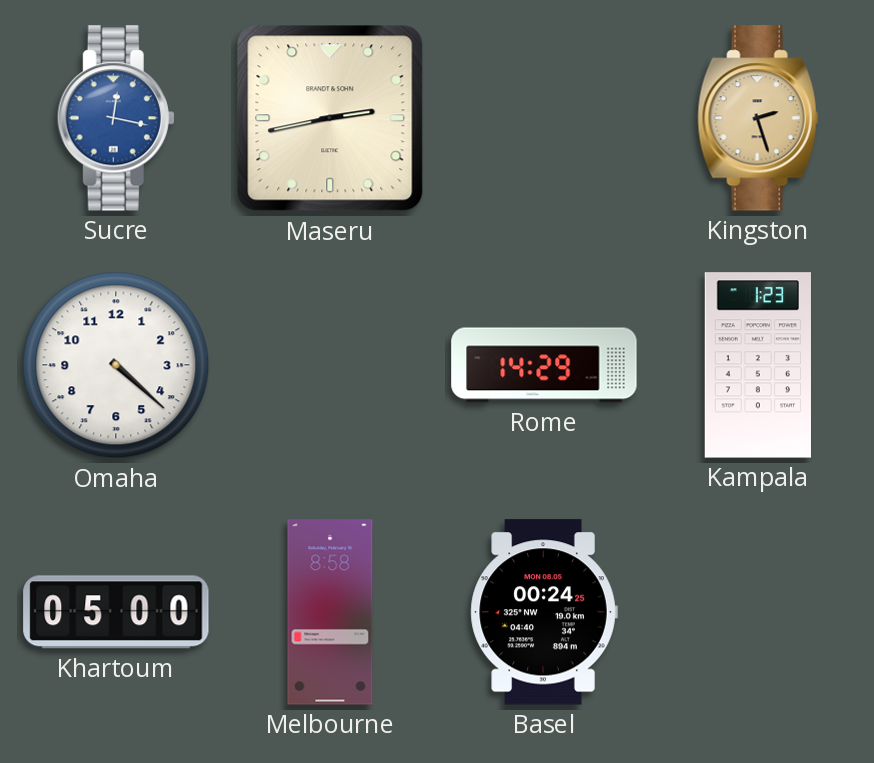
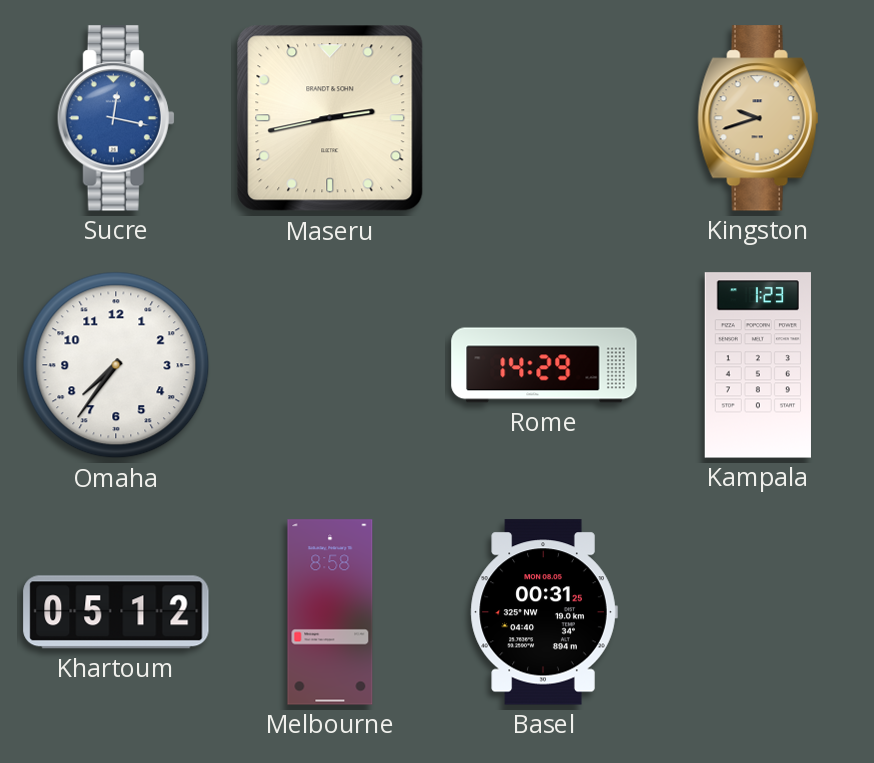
Kingston: 2:27 -> 9:42 (758, 118)
Omaha: 4:22 -> 7:36 (116, 365)
Khartoum: 05:00 -> 05:12 (116, 612)
Basel: 00:24 -> 00:31 (544, 612)
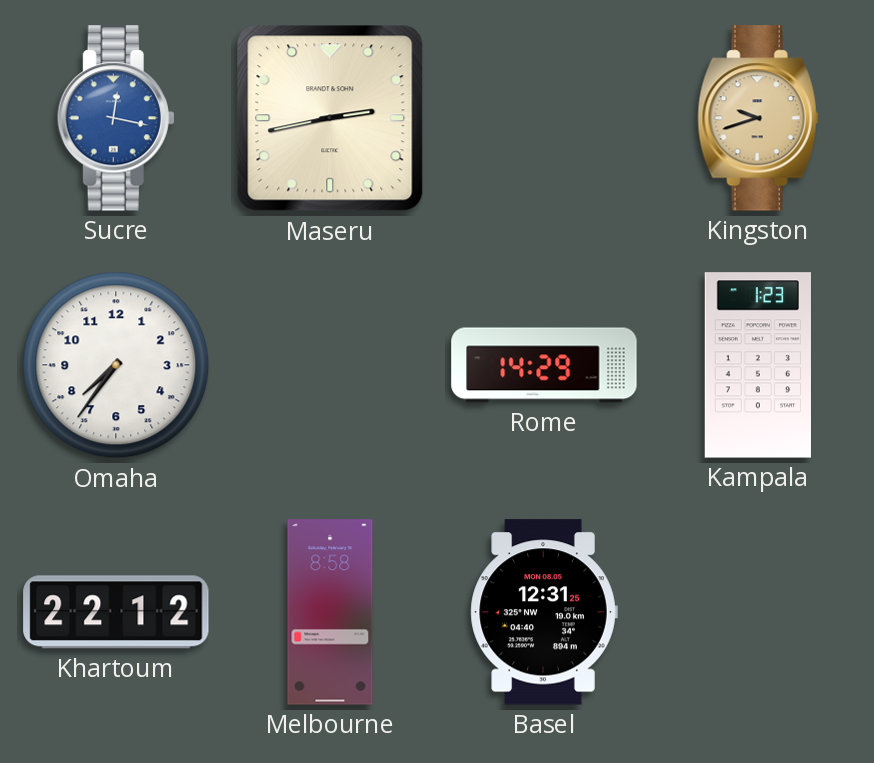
Khartoum: 05:12 -> 22:12 (116, 612)
Basel: 00:31 -> 12:31 (544, 612)
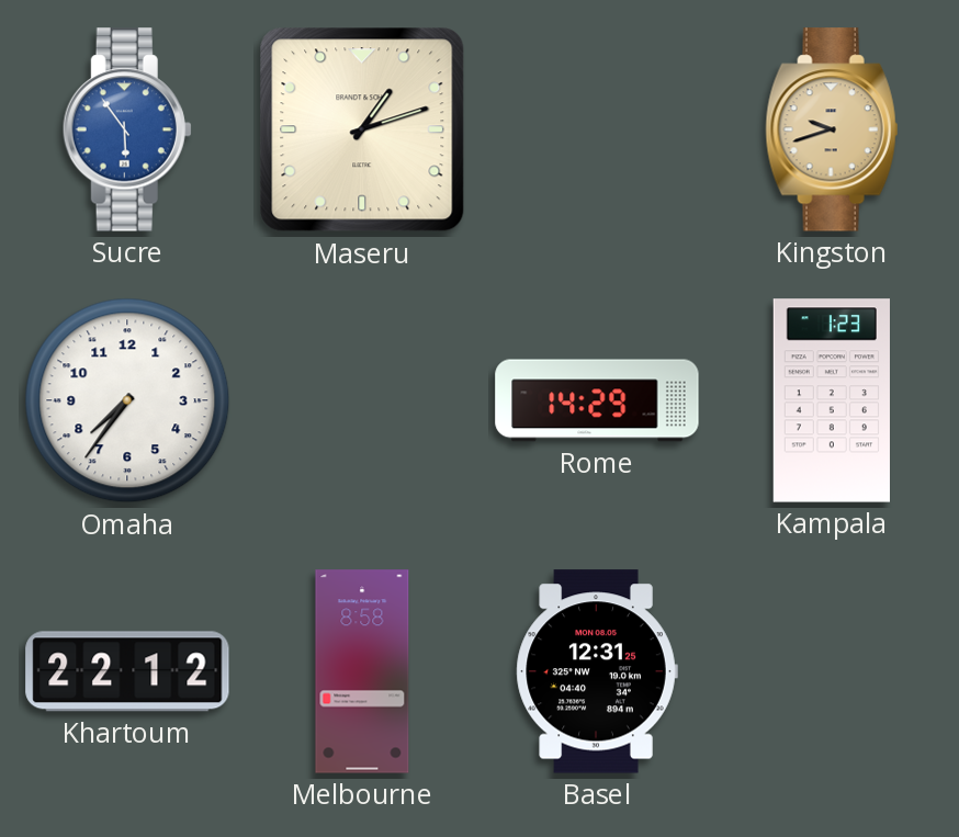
Sucre: 12:17 -> 5:54 (127, 129)
Maseru: 2:43 -> 1:12 (362, 129)
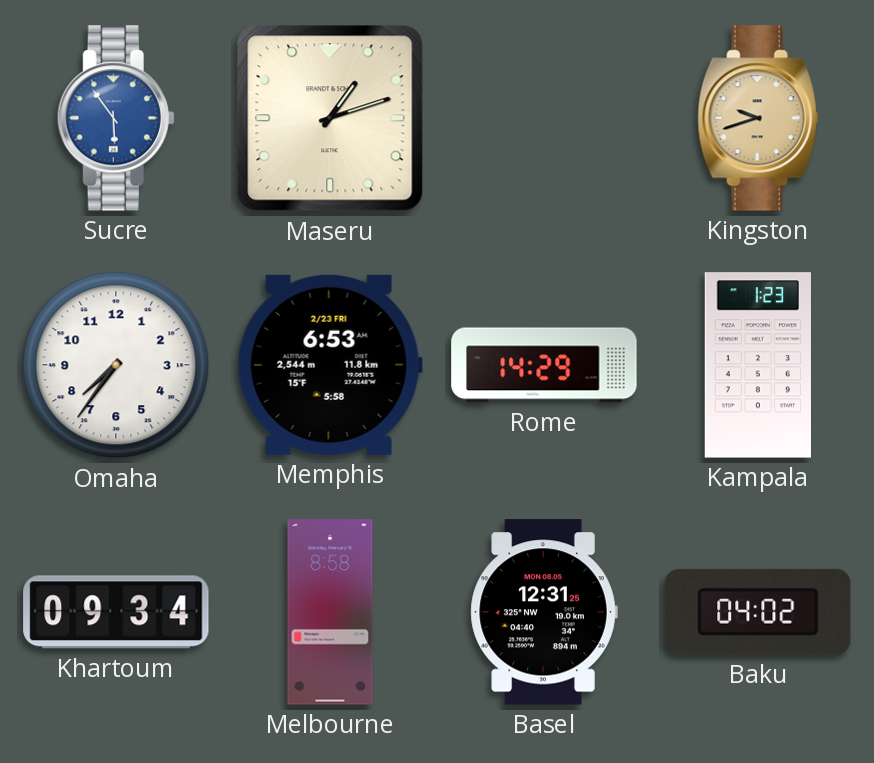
Memphis: none -> 6:53 (330, 365)
Khartoum: 22:12 -> 09:34 (116, 612)
Baku: none -> 04:02 (758, 612)
